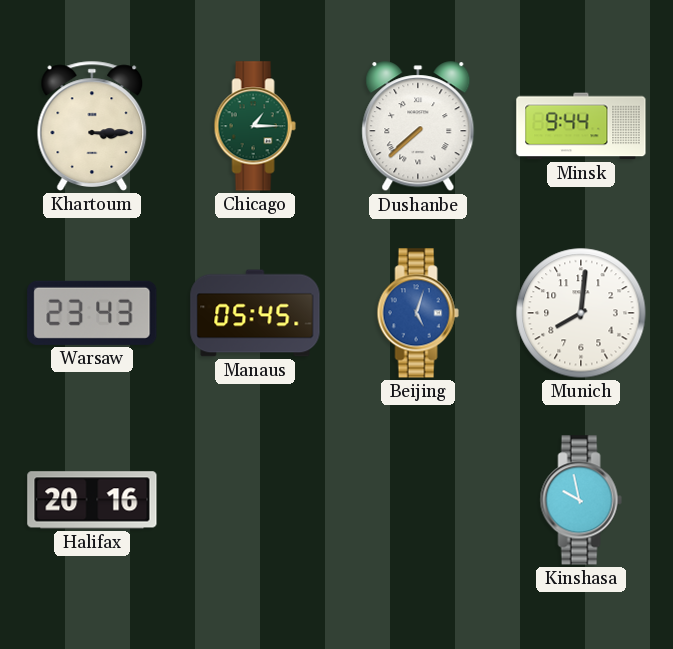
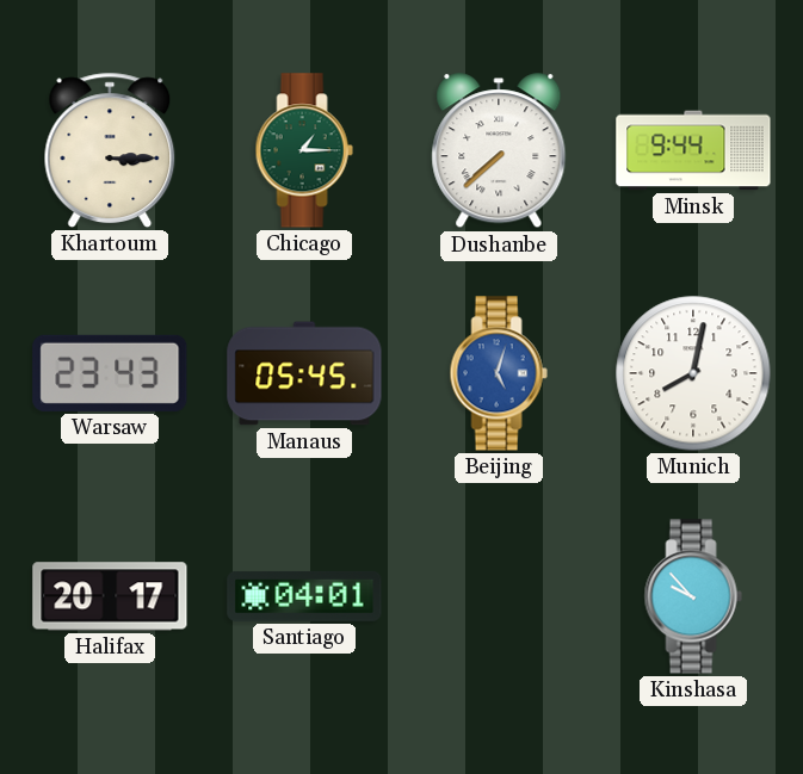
Munich: 8:01 -> 8:02 (693, 373)
Halifax: 20:16 -> 20:17 (110, 596)
Santiago: none -> 04:01 (304, 596)
Kinshasa: 9:58 -> 9:53 (693, 596)
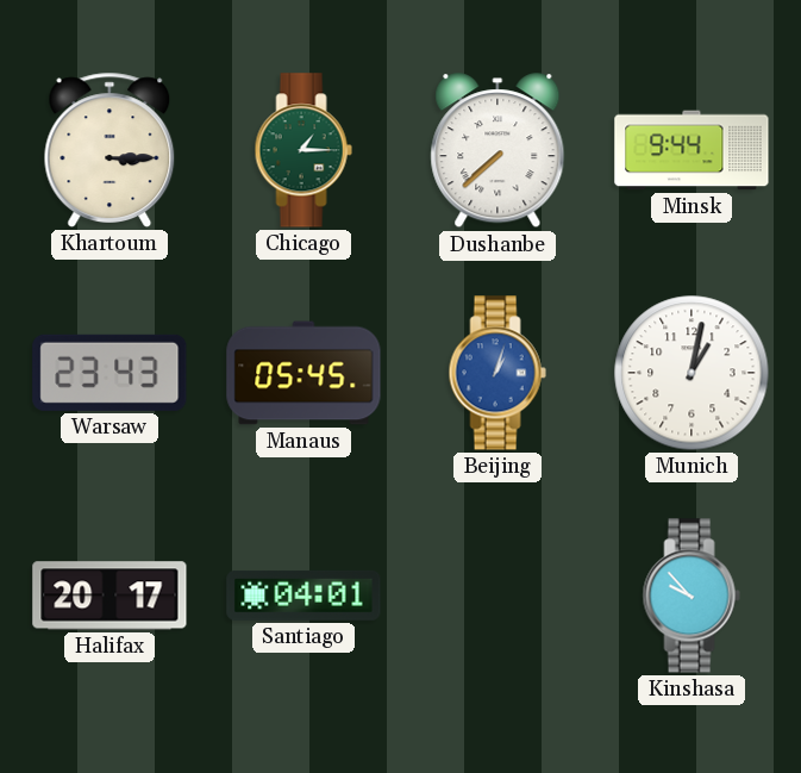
Beijing: 5:03 -> 1:03 (498, 373)
Munich: 8:02 -> 1:02 (692, 373)
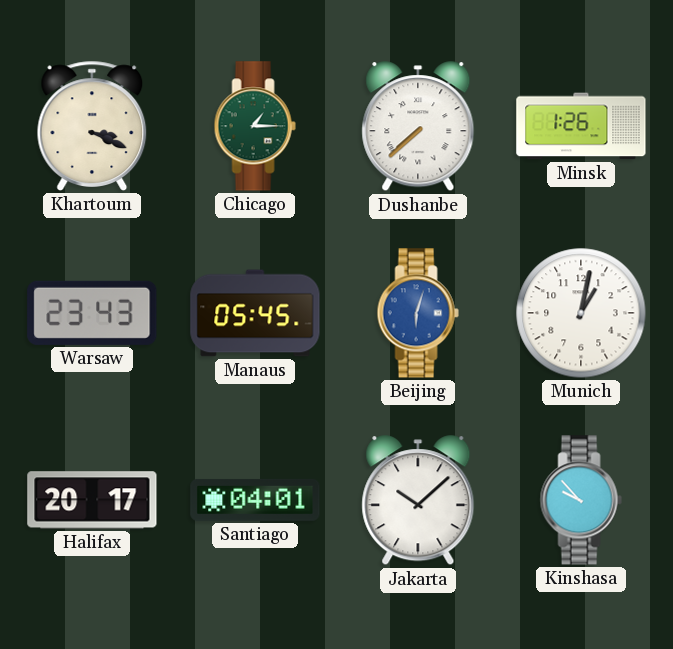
Khartoum: 3:15 -> 3:19 (92, 126)
Minsk: 9:44 -> 1:26 (581, 126)
Beijing: 1:03 -> 6:03 (418, 313)
Jakarta: none -> 10:08 (418, 501)
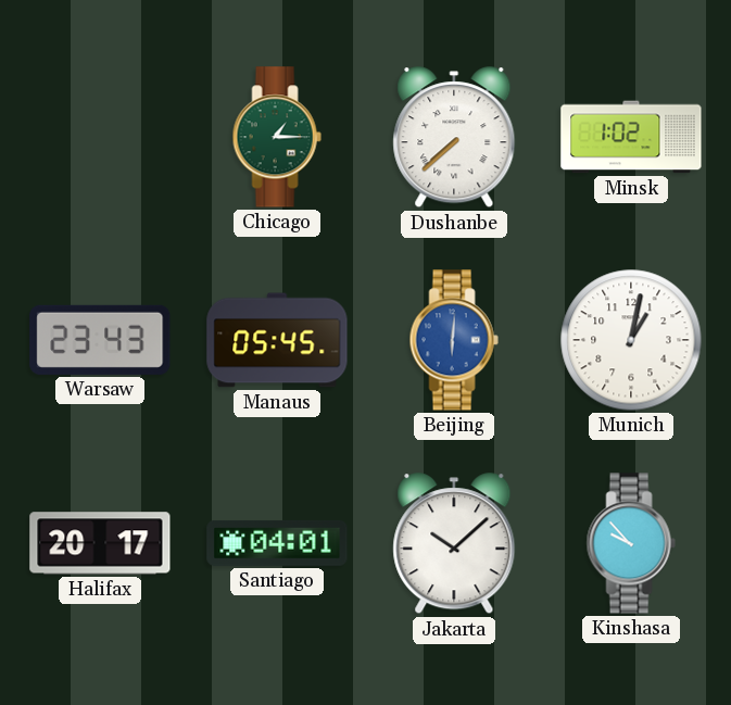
Khartoum: 3:19 -> none (92, 126)
Minsk: 1:26 -> 1:02 (631, 137)
Beijing: 6:03 -> 6:01 (454, 340)
